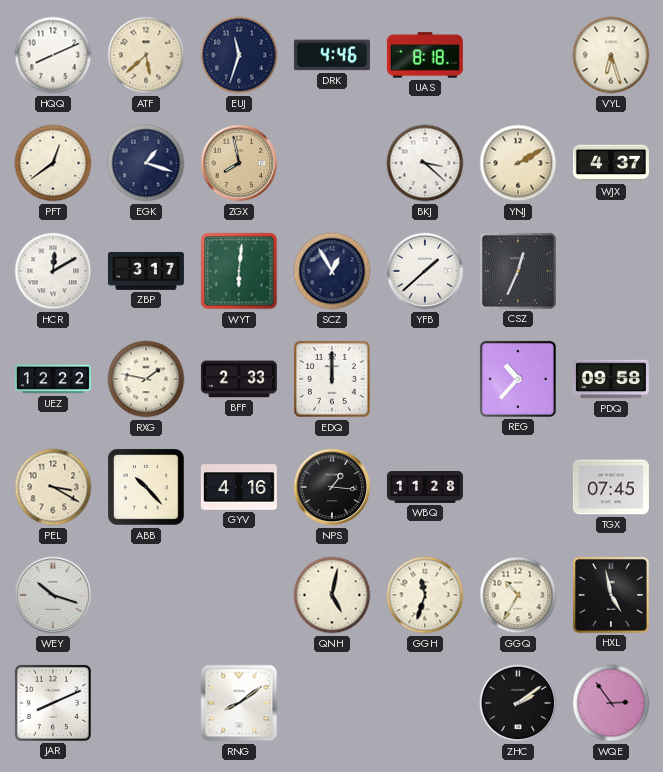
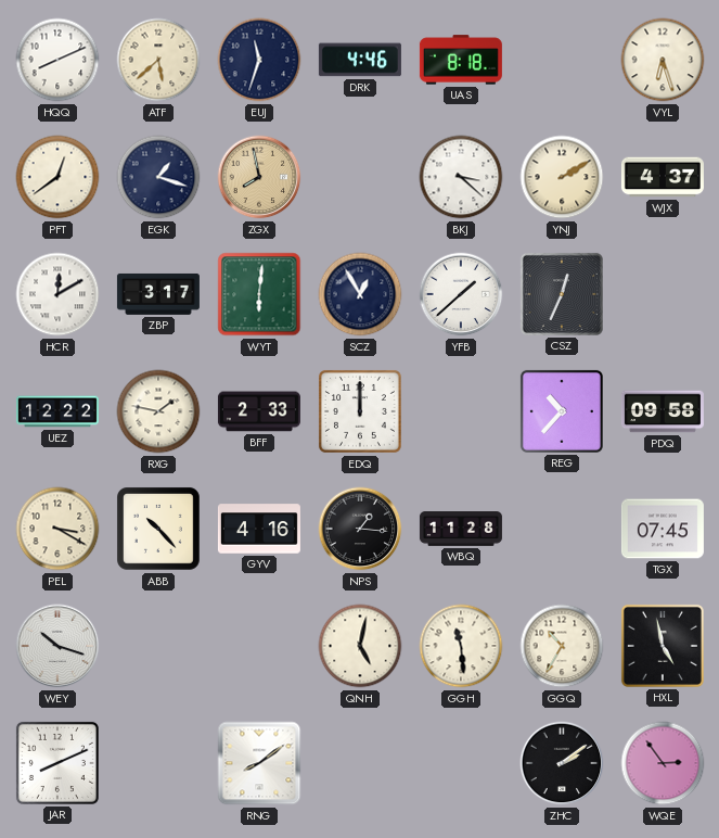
GGH: 11:33 -> 11:29 (461, 646)
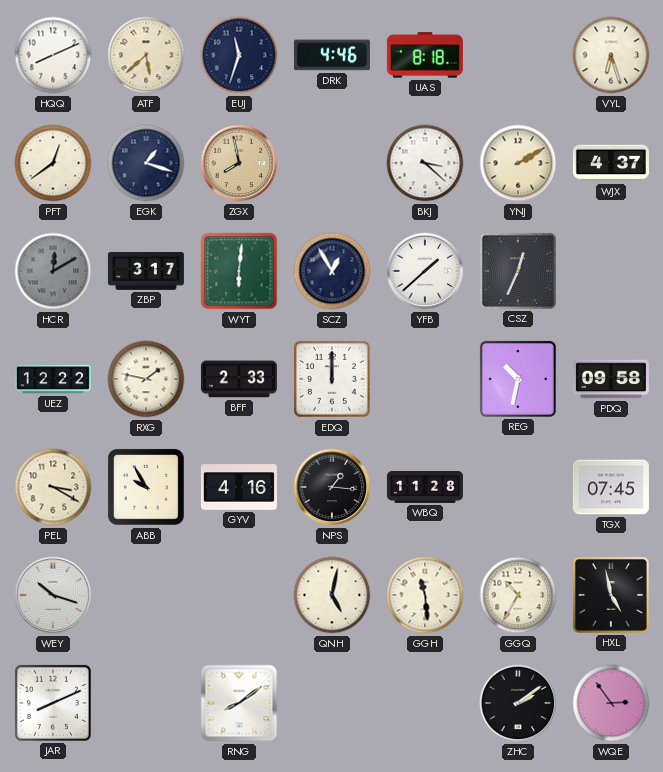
HCR dial: white -> grey (53, 271)
REG: 10:37 -> 10:32 (518, 379)
ABB: 10:23 -> 9:55 (147, 488)
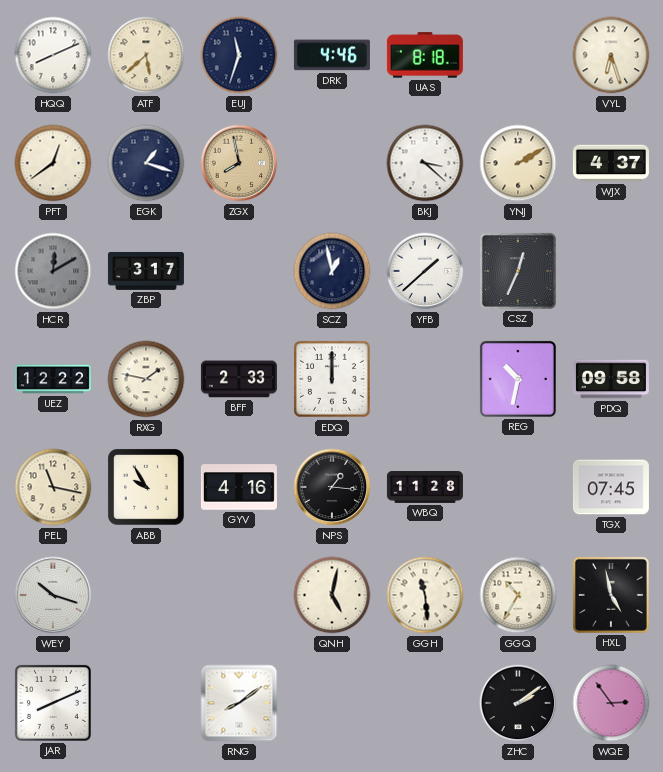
WYT: 6:01 -> none (239, 271)
SCZ: 12:55 -> 12:58 (332, 271)
PEL: 3:20 -> 11:17 (53, 487)
